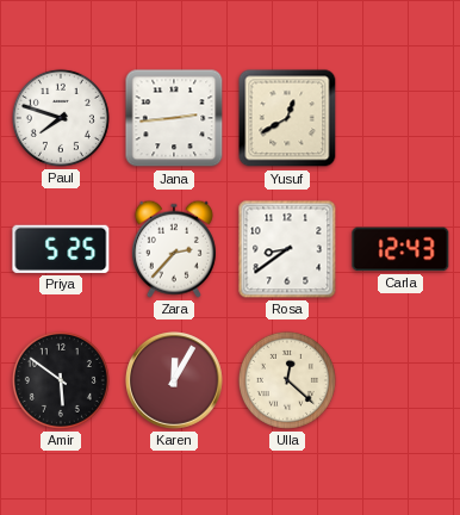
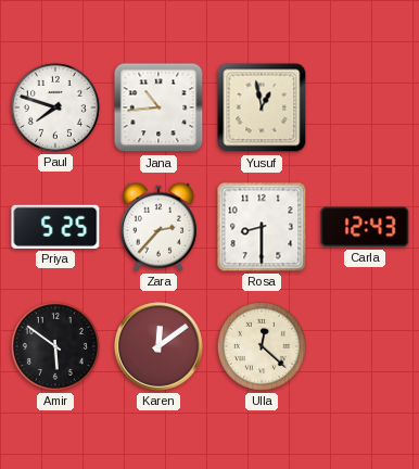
Jana: 2:44 -> 10:44 (158, 107)
Yusuf: 12:40 -> 12:58 (262, 107)
Rosa: 8:39 -> 8:30 (262, 227)
Karen: 12:05 -> 12:09 (160, 347)
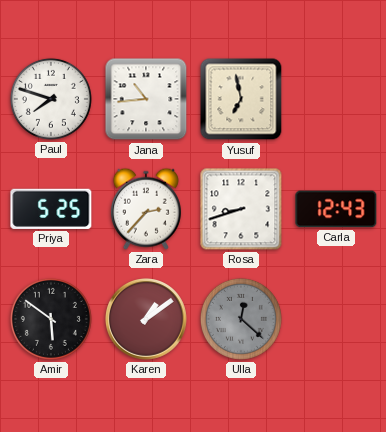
Yusuf: 12:58 -> 6:58 (241, 99)
Rosa: 8:30 -> 8:42 (241, 209)
Karen: 12:09 -> 1:09 (147, 320)
Ulla dial: cream -> grey (241, 319)
